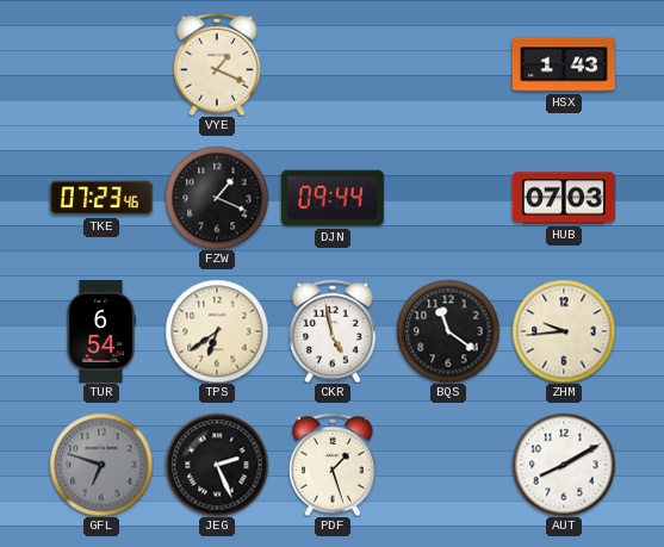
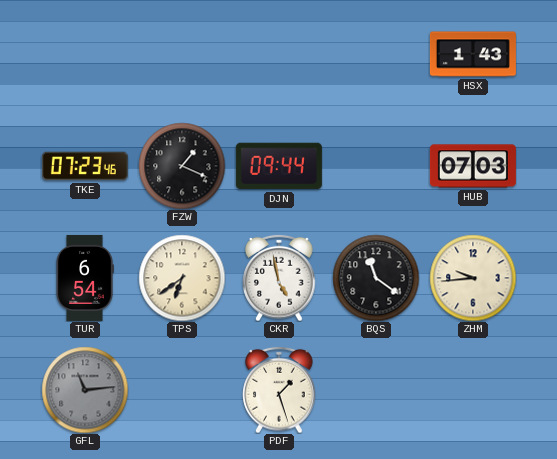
VYE: 1:19 -> none (217, 64)
GFL: 6:48 -> 11:14 (85, 390)
JEG: 2:26 -> none (217, 465)
AUT: 8:10 -> none (564, 465)
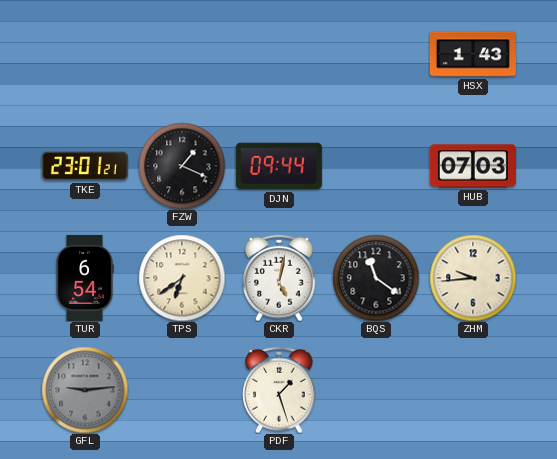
TKE: 07:23 -> 23:01 (85, 166)
CKR: 4:58 -> 5:02 (279, 278)
GFL: 11:14 -> 9:14 (85, 390)
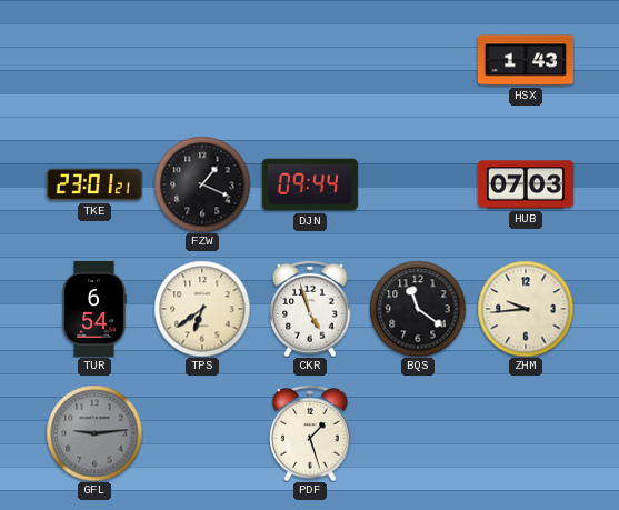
CKR: 5:02 -> 4:57 (310, 309)
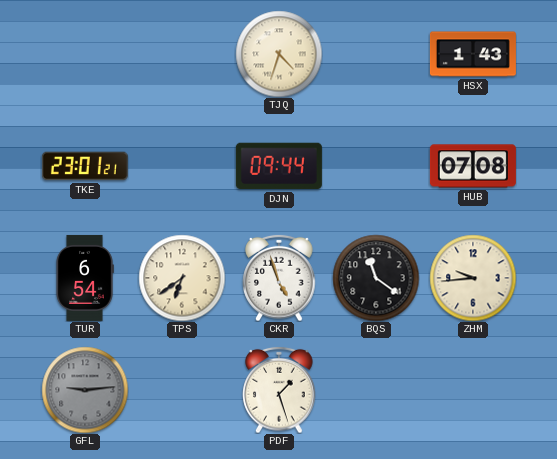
TJQ: none -> 4:33 (279, 54)
FZW: 1:19 -> none (202, 184)
HUB: 07:03 -> 07:08 (473, 166)
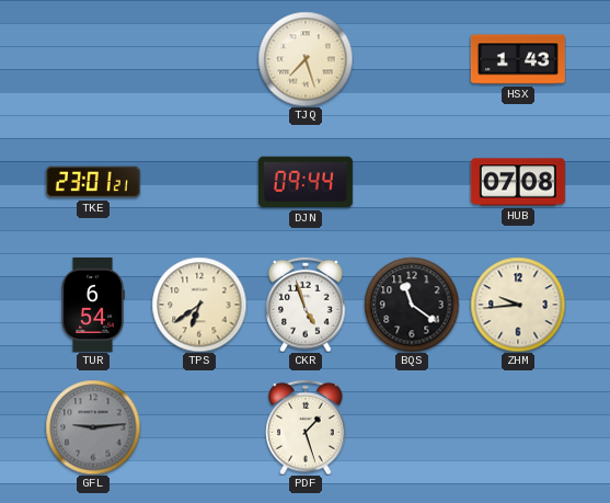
TJQ: 4:33 -> 7:27 (306, 59)
